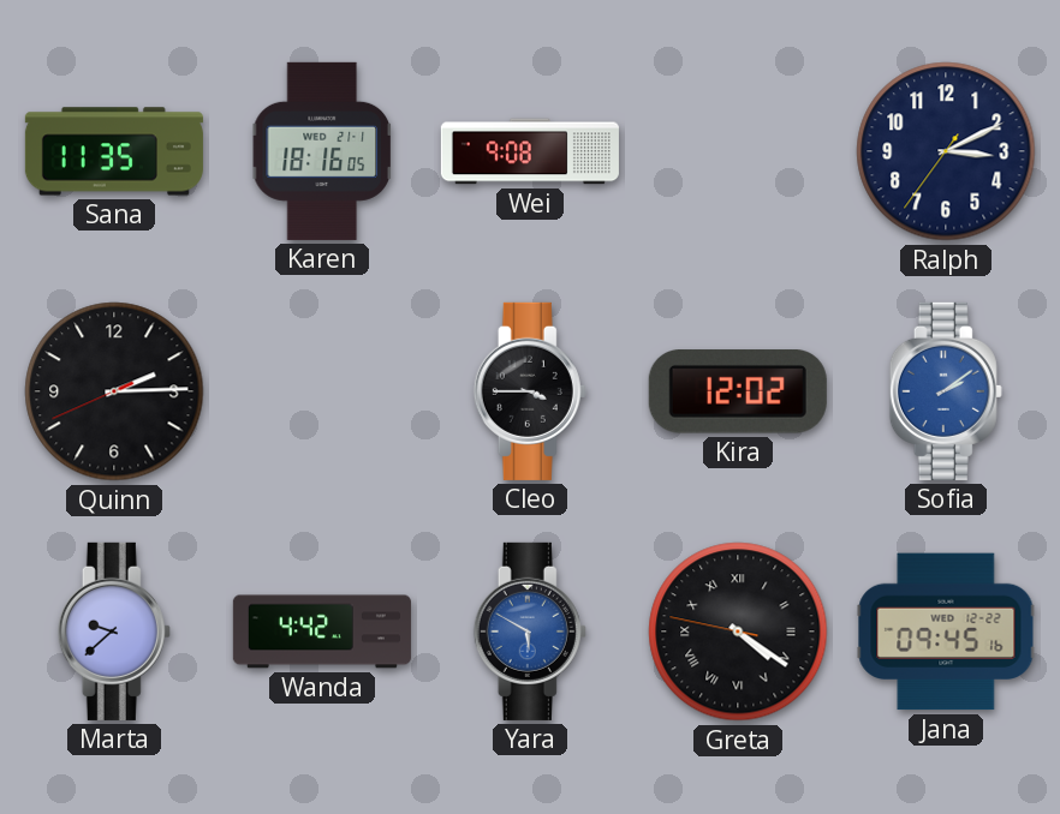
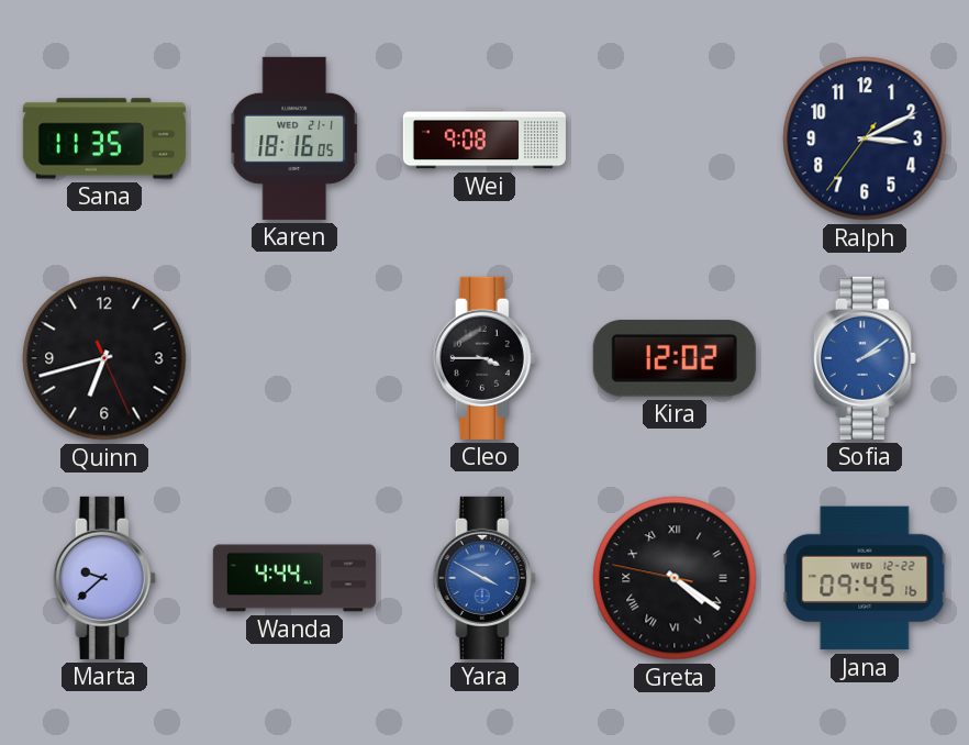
Quinn: 2:14 -> 6:42 (104, 358)
Wanda: 4:42 -> 4:44 (294, 578)
Yara: 5:50 -> 3:50 (484, 578)
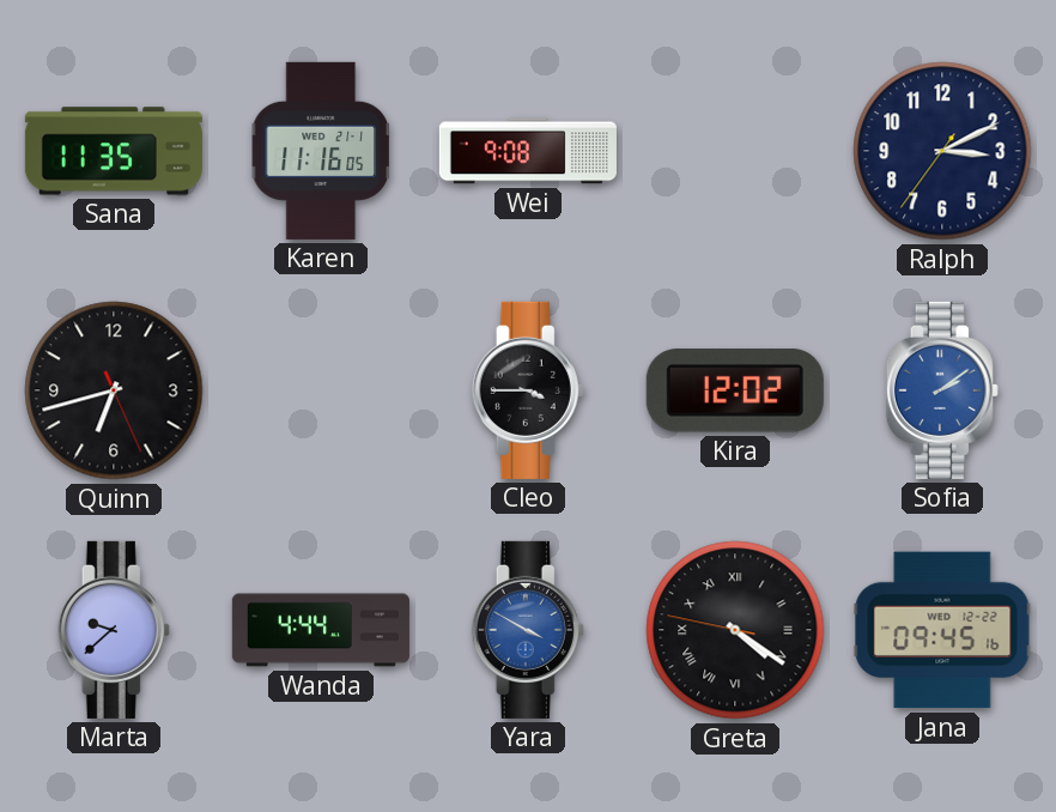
Karen: 18:16 -> 11:16 (321, 151)
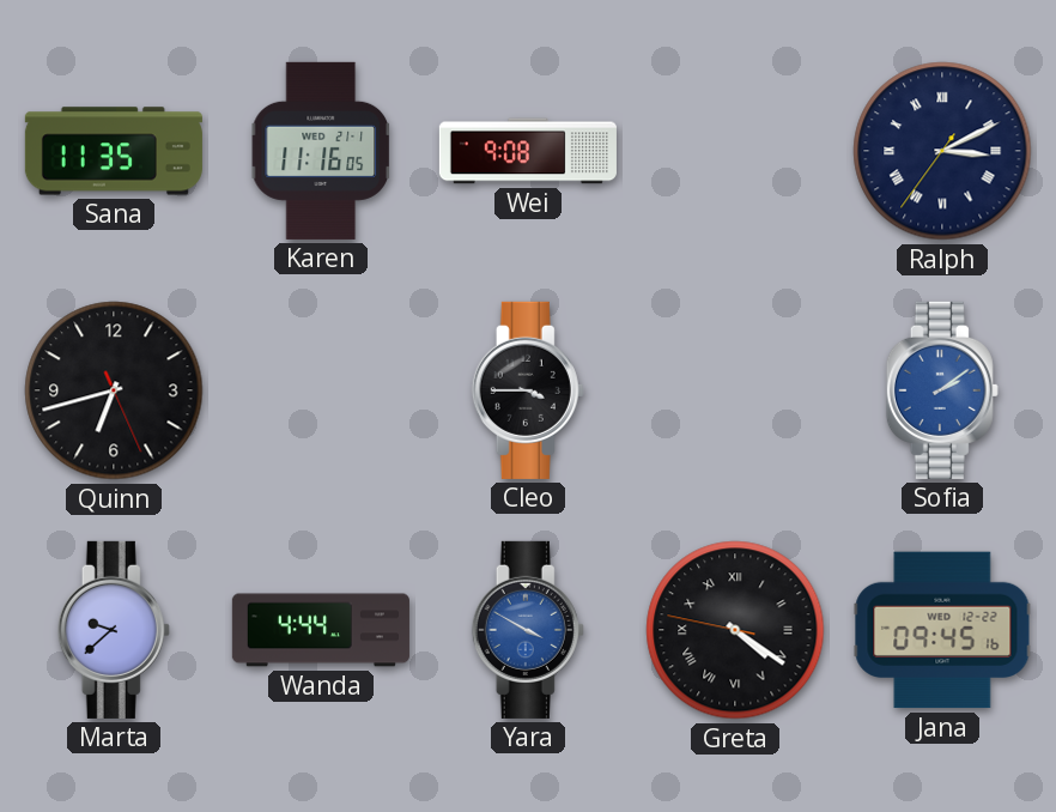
Ralph numerals: Arabic -> Roman (942, 151)
Kira: 12:02 -> none (735, 390)
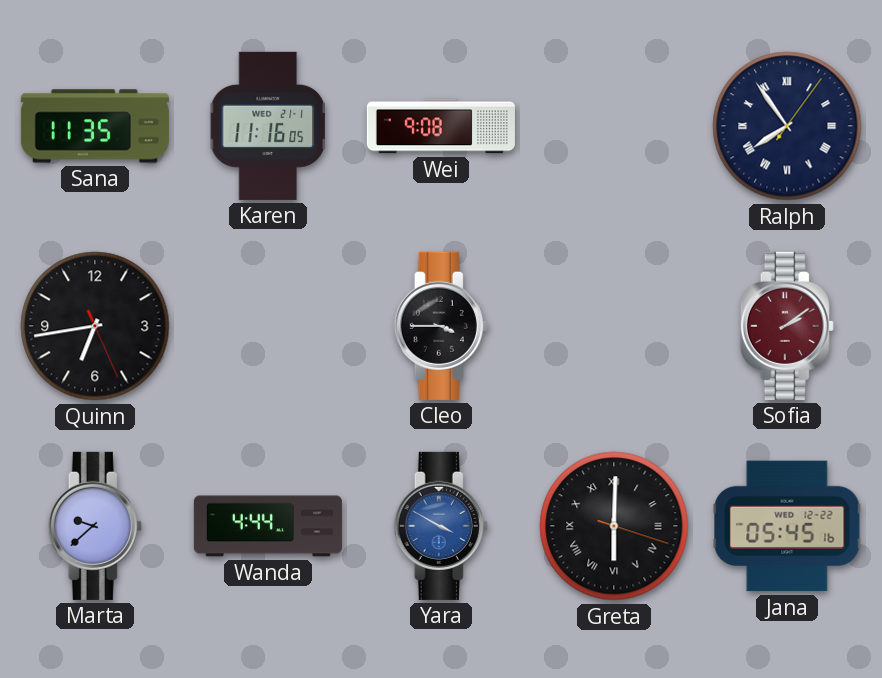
Ralph: 3:10 -> 7:54 (787, 126)
Quinn: 6:42 -> 6:43 (95, 326)
Sofia dial: blue -> burgundy (787, 326)
Greta: 4:20 -> 6:00 (614, 526)
Jana: 09:45 -> 05:45 (787, 526)
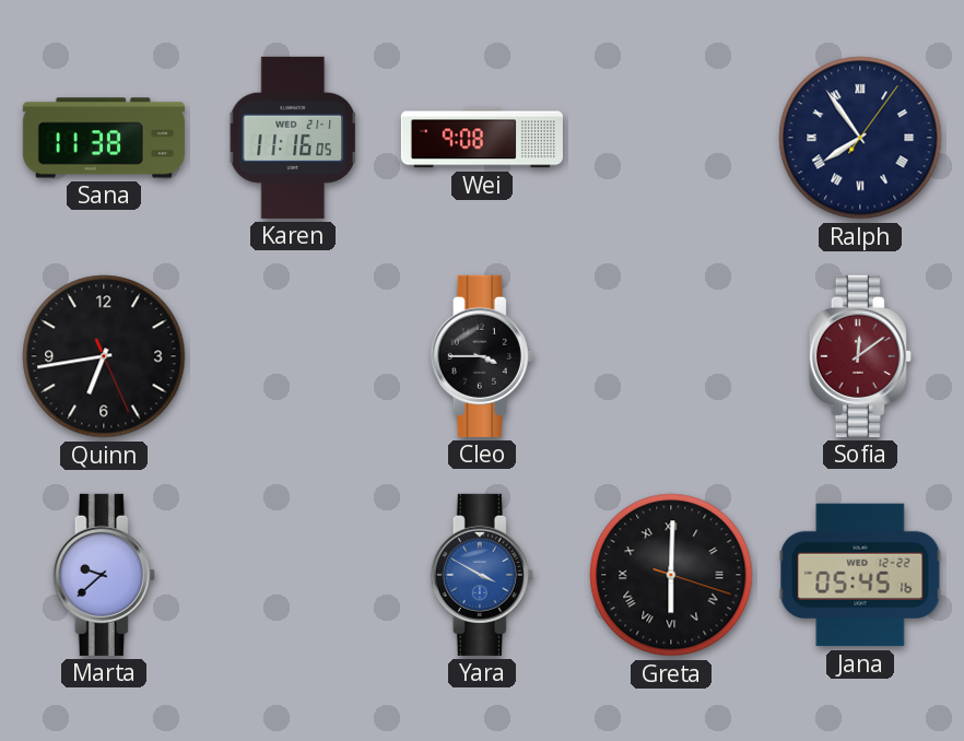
Sana: 11:35 -> 11:38 (104, 138)
Sofia: 2:09 -> 12:09 (860, 356)
Wanda: 4:44 -> none (268, 526)
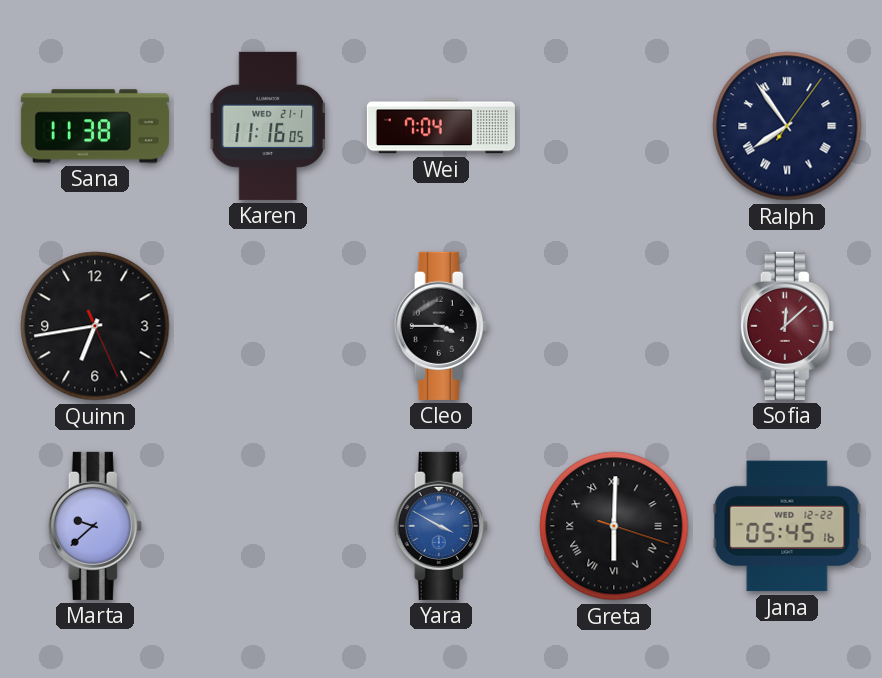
Wei: 9:08 -> 7:04 (441, 126)
Sofia: 12:09 -> 12:08 (787, 326)
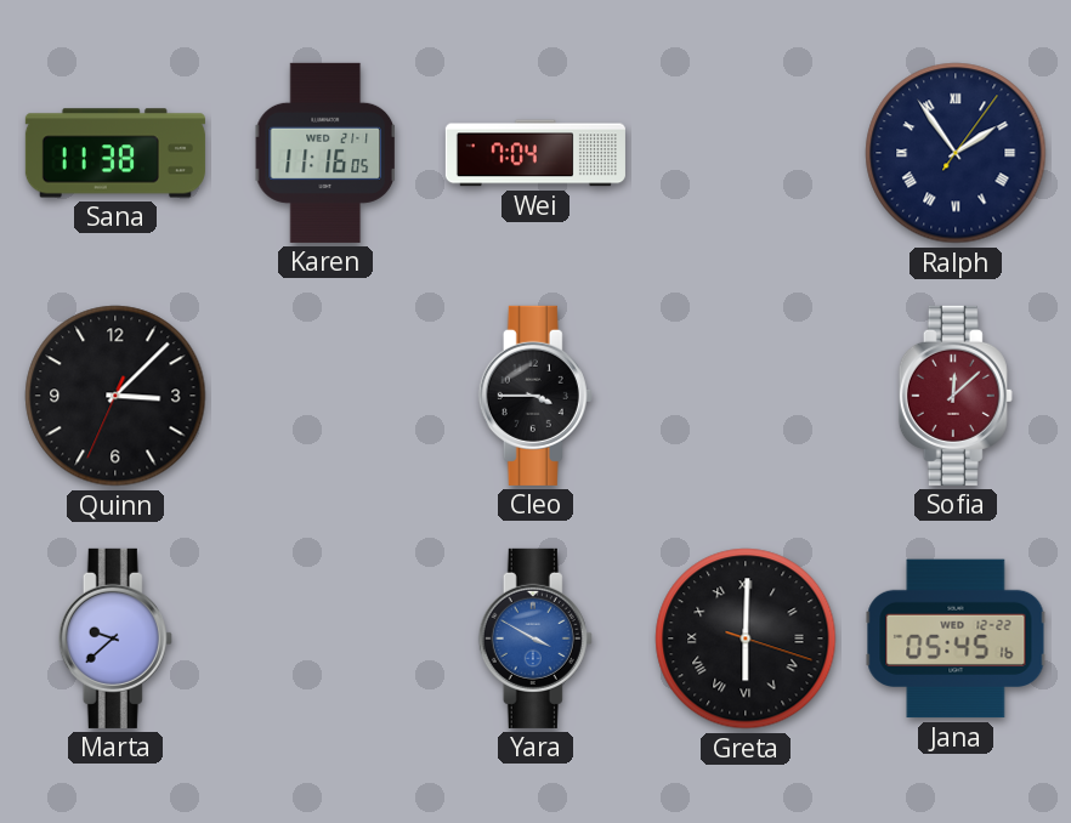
Ralph: 7:54 -> 1:54 (956, 153)
Quinn: 6:43 -> 3:07 (115, 396)
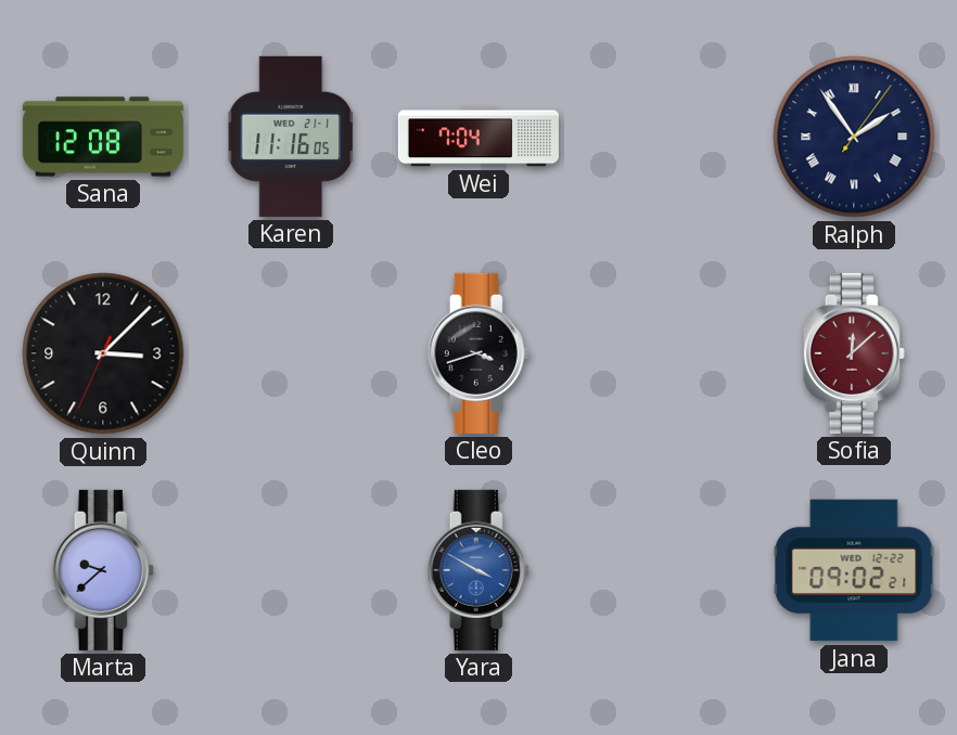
Sana: 11:38 -> 12:08 (103, 137)
Cleo: 3:45 -> 3:42 (478, 353)
Greta: 6:00 -> none (746, 638)
Jana: 05:45 -> 09:02 (854, 570)
